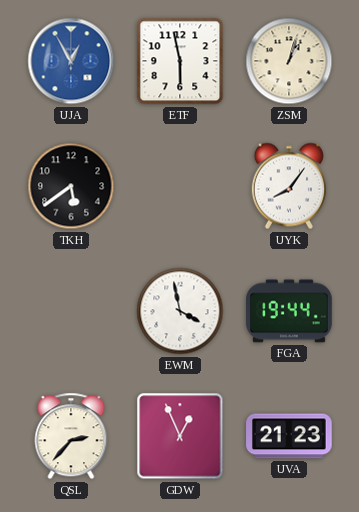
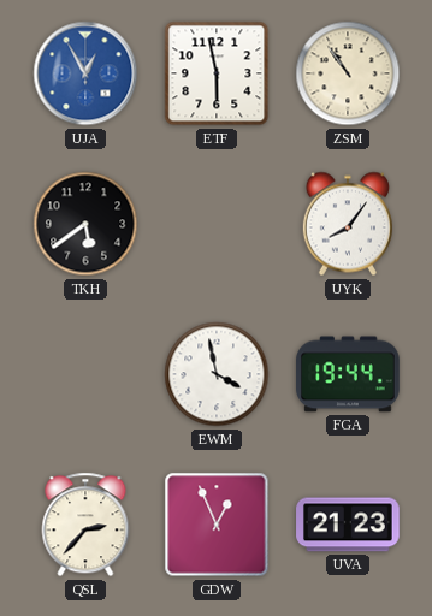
ZSM: 1:03 -> 10:54 (348, 73)
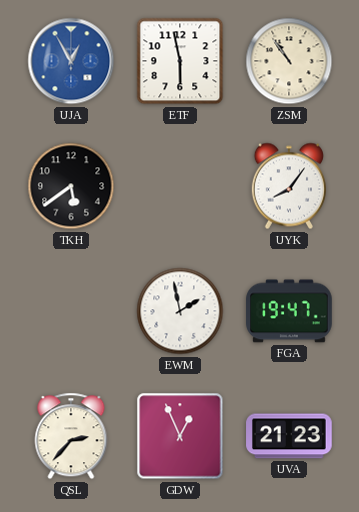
EWM: 3:58 -> 1:58 (180, 311)
FGA: 19:44 -> 19:47 (289, 311)
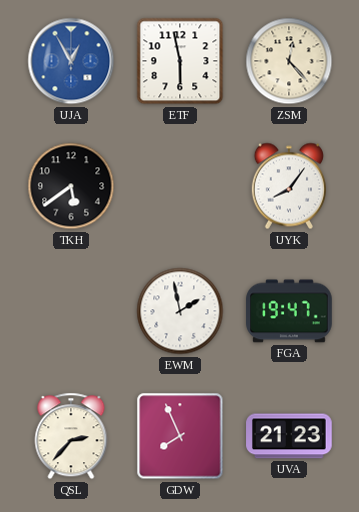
ZSM: 10:54 -> 12:23 (289, 61)
GDW: 12:56 -> 7:56 (180, 436)
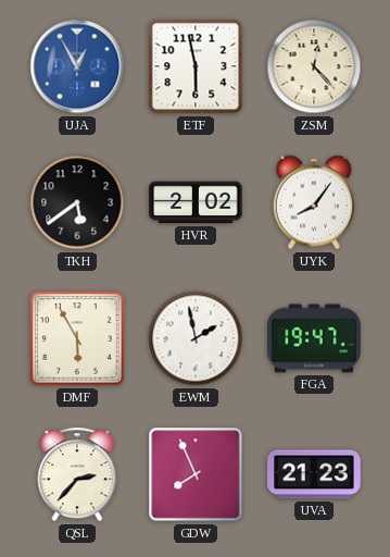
HVR: none -> 2:02 (196, 202)
DMF: none -> 5:55 (77, 338)
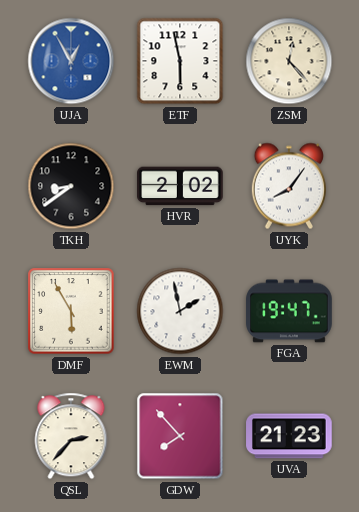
TKH: 5:39 -> 8:39 (71, 186)
GDW: 7:56 -> 7:53 (180, 436)
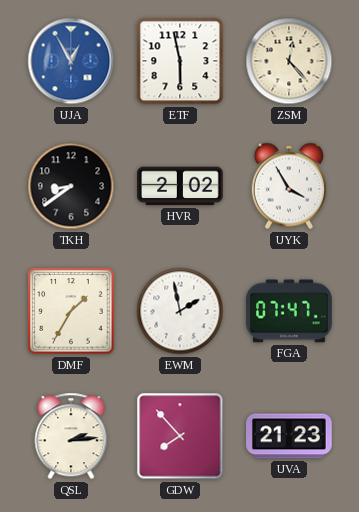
UYK: 8:06 -> 3:55 (289, 186)
DMF: 5:55 -> 1:35 (71, 311)
FGA: 19:47 -> 07:47 (289, 311)
QSL: 2:37 -> 2:14 (71, 436)
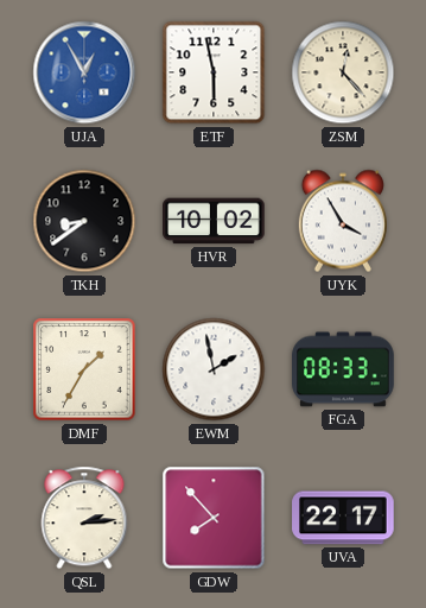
HVR: 2:02 -> 10:02 (214, 221)
FGA: 07:47 -> 08:33 (343, 369)
UVA: 21:23 -> 22:17 (343, 518)
